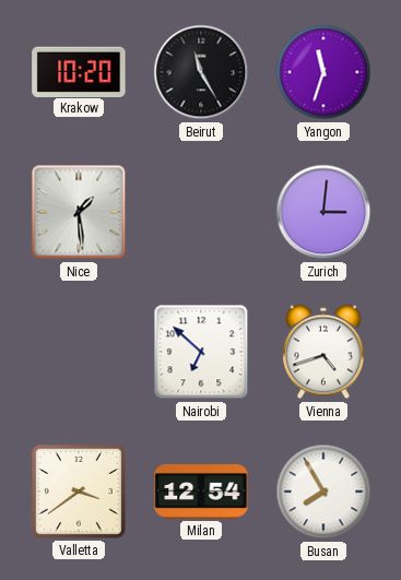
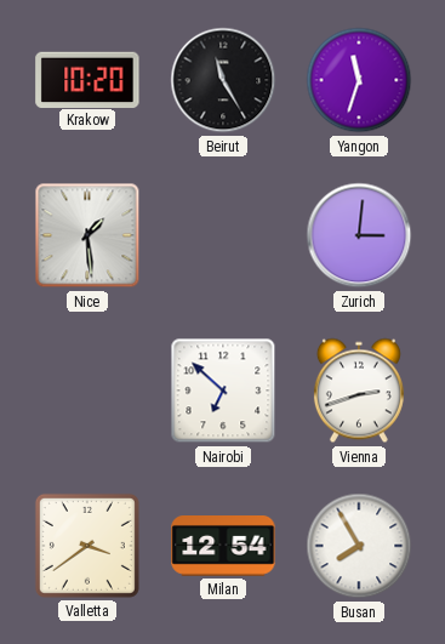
Vienna: 4:42 -> 2:42 (359, 391)
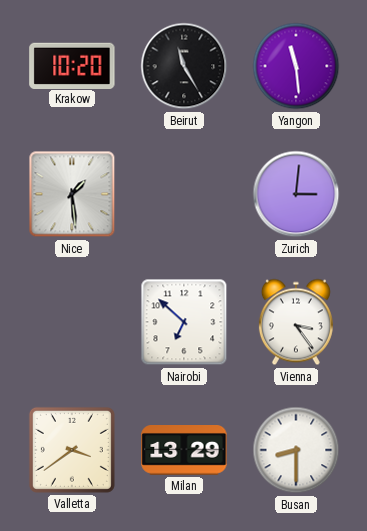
Yangon: 11:33 -> 11:29 (296, 66)
Vienna: 2:42 -> 3:24 (296, 322)
Milan: 12:54 -> 13:29 (184, 451)
Busan: 7:55 -> 8:30 (296, 450)
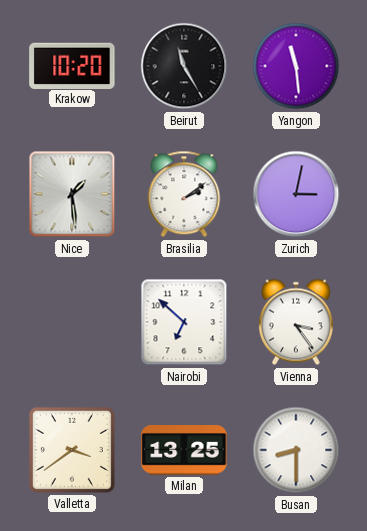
Brasilia: none -> 2:09 (184, 194)
Zurich: 3:01 -> 3:02 (296, 194)
Milan: 13:29 -> 13:25 (184, 451)
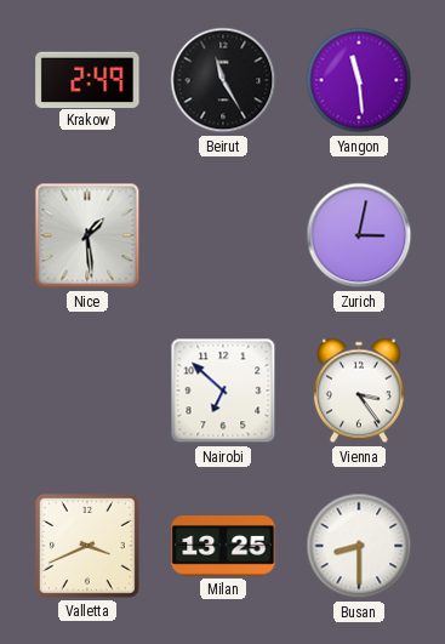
Krakow: 10:20 -> 2:49 (87, 79)
Brasilia: 2:09 -> none (184, 194)
Valletta: 3:39 -> 3:41 (87, 546)
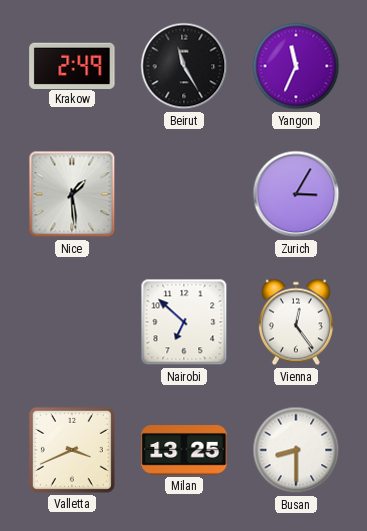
Yangon: 11:29 -> 11:34 (296, 66)
Zurich: 3:02 -> 3:05 (296, 194)
Vienna: 3:24 -> 12:24 (296, 322)
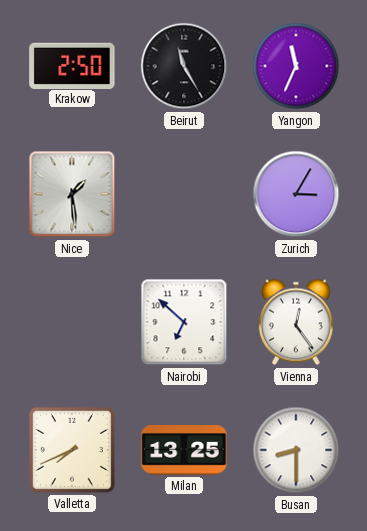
Krakow: 2:49 -> 2:50 (72, 65)
Valletta: 3:41 -> 7:41 (72, 450)
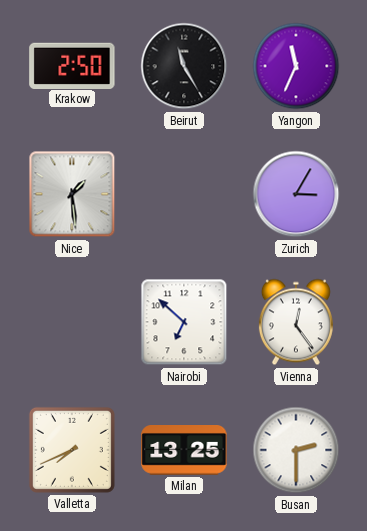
Busan: 8:30 -> 2:30 (296, 450)
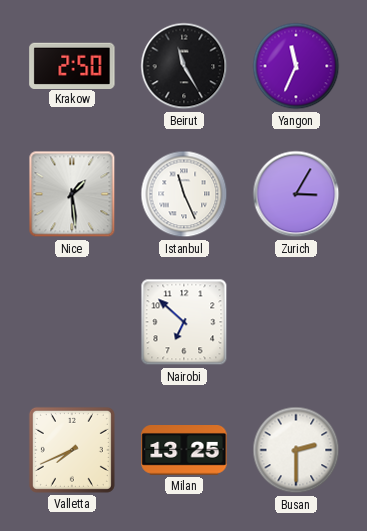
Istanbul: none -> 11:26 (184, 194)
Vienna: 12:24 -> none (296, 322)
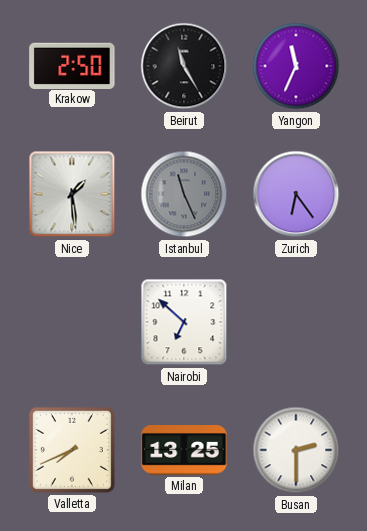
Istanbul dial: white -> grey (184, 194)
Zurich: 3:05 -> 6:24 (296, 194)
